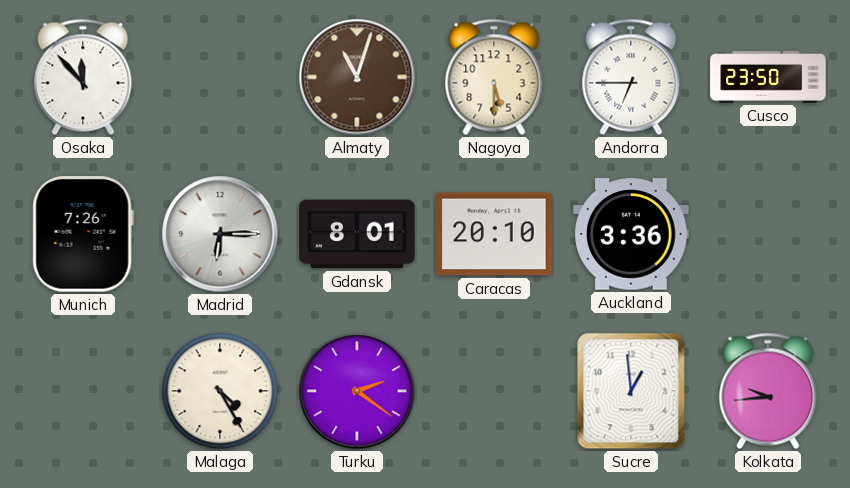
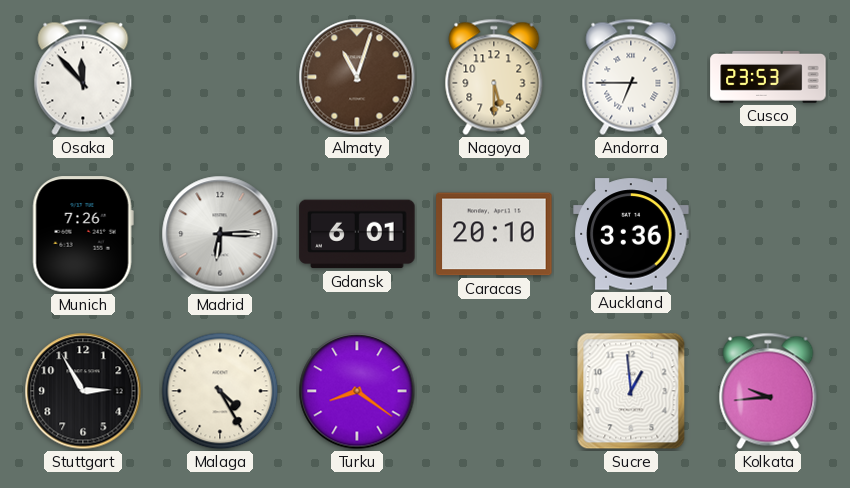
Cusco: 23:50 -> 23:53 (768, 77)
Gdansk: 8:01 -> 6:01 (357, 234)
Stuttgart: none -> 2:55 (83, 391)
Turku: 2:21 -> 8:21 (357, 391)
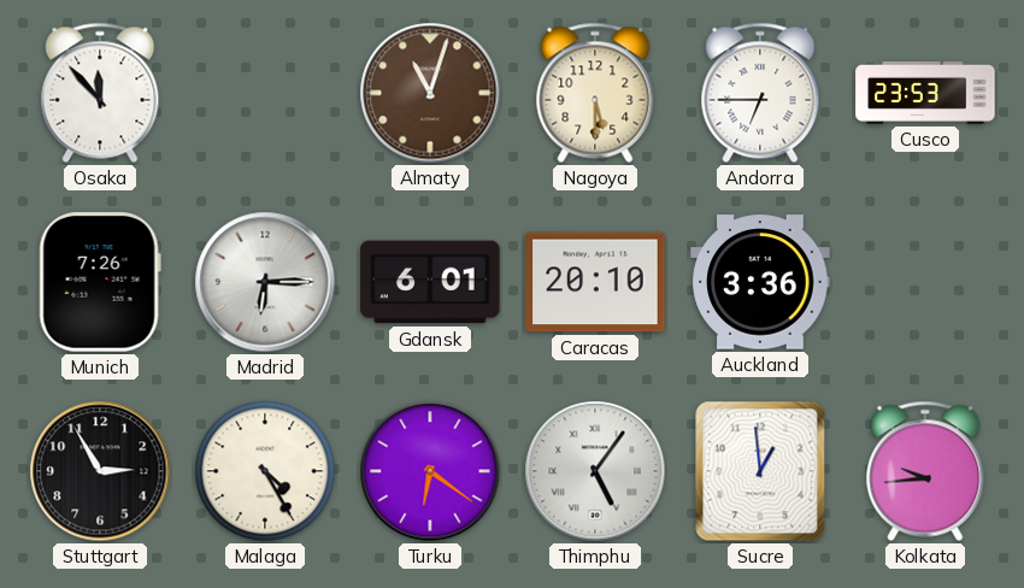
Turku: 8:21 -> 6:21 (430, 471)
Thimphu: none -> 5:06 (595, 471)
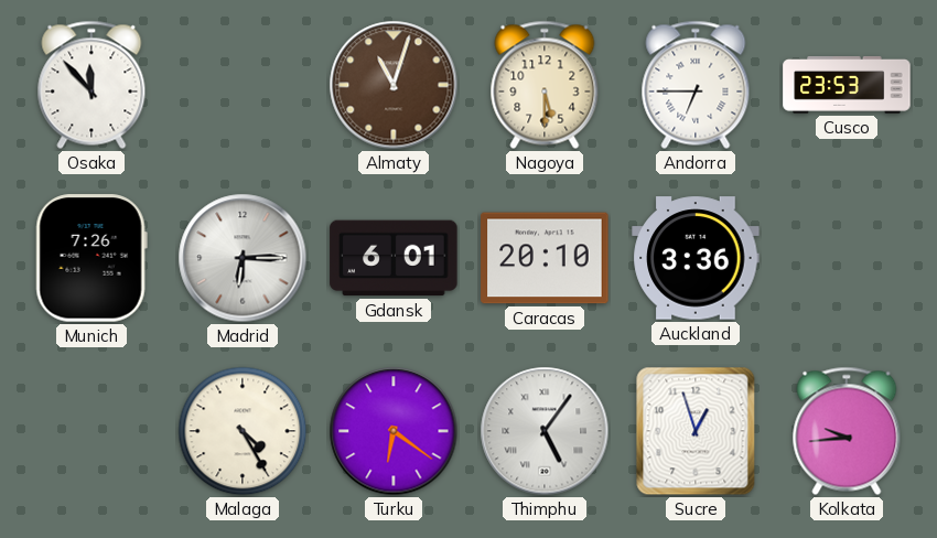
Stuttgart: 2:55 -> none (100, 471)
Sucre: 12:59 -> 12:57 (696, 431)
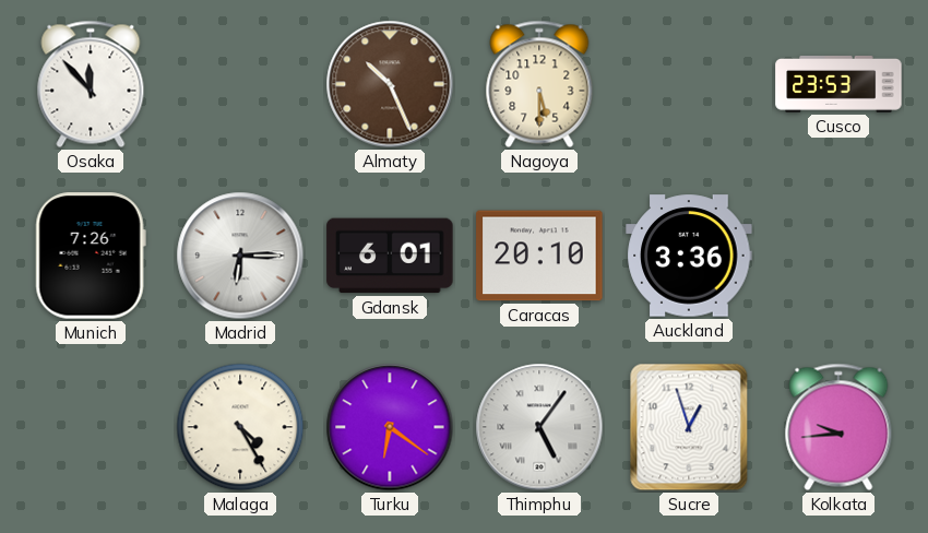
Almaty: 11:03 -> 10:26 (390, 84)
Andorra: 6:45 -> none (696, 85)
